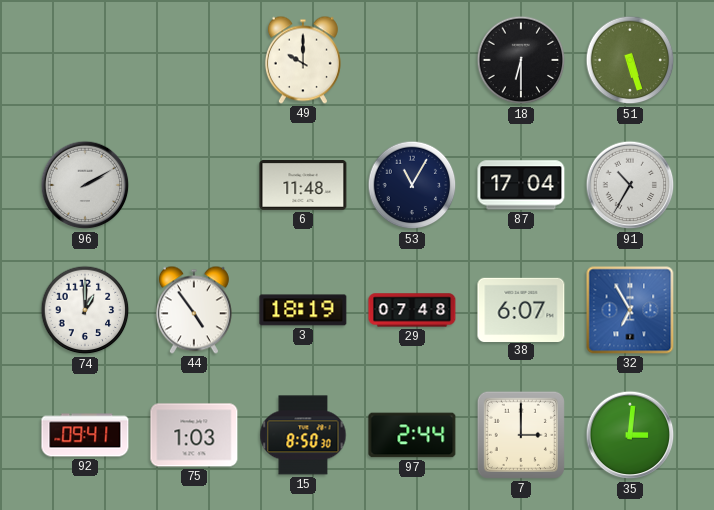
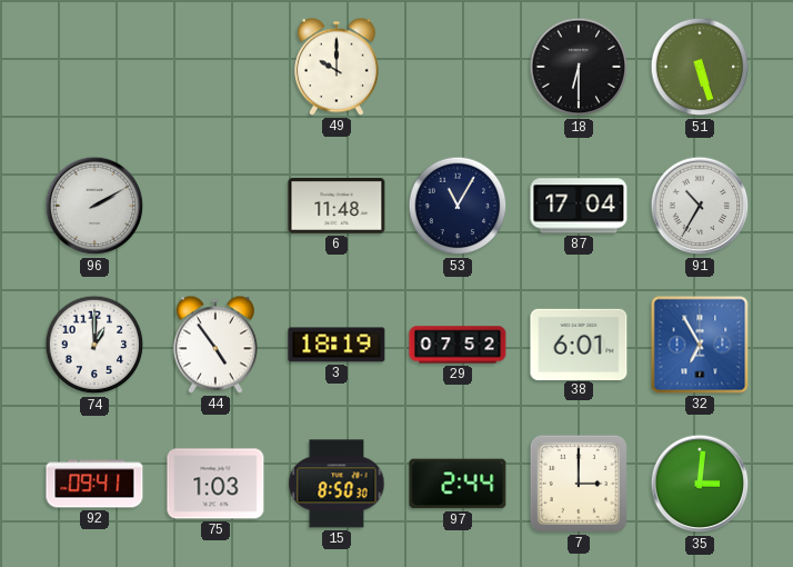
29: 07:48 -> 07:52 (458, 345)
38: 6:07 -> 6:01 (579, 344)
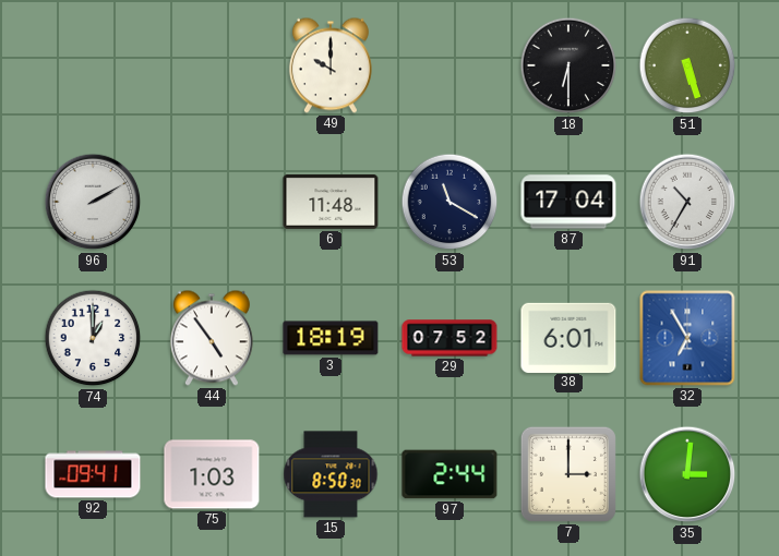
53: 11:05 -> 11:20 (450, 202)
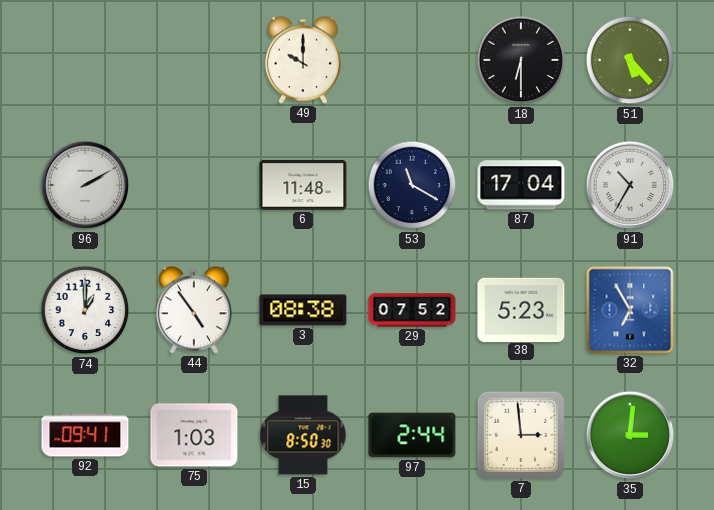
51: 5:27 -> 5:23 (630, 60)
3: 18:19 -> 08:38 (303, 310)
38: 6:01 -> 5:23 (521, 309)
7: 3:00 -> 2:59 (521, 435)
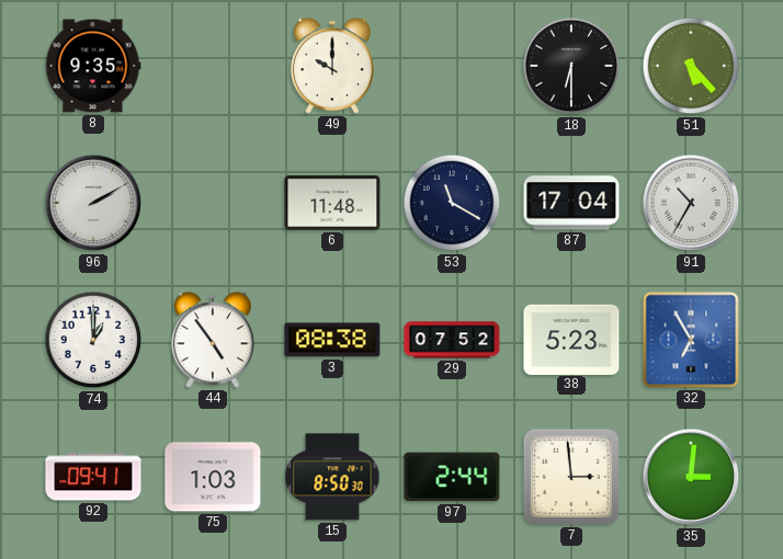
8: none -> 9:35 (93, 66)
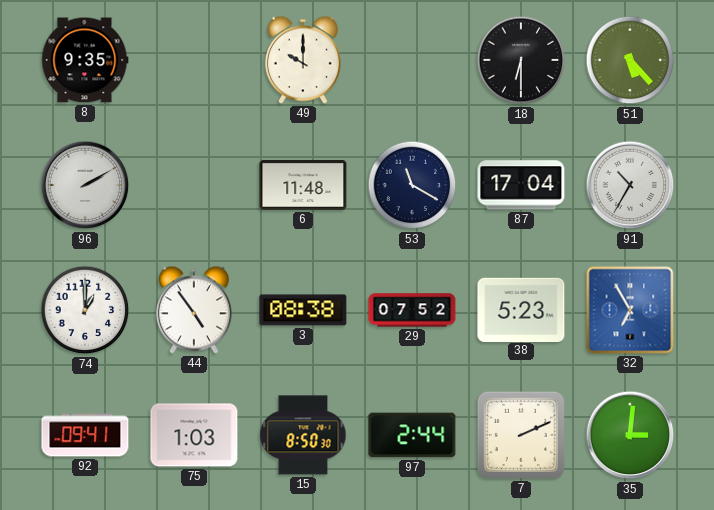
7: 2:59 -> 2:11 (521, 435)
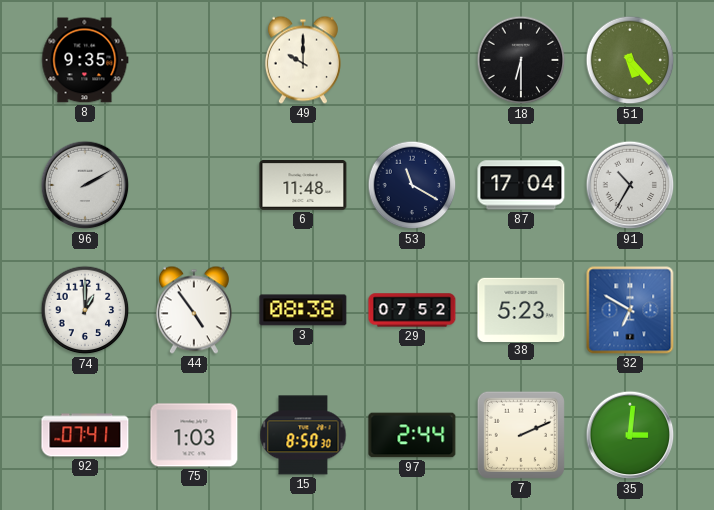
32: 6:55 -> 6:50 (630, 310)
92: 09:41 -> 07:41 (85, 435)
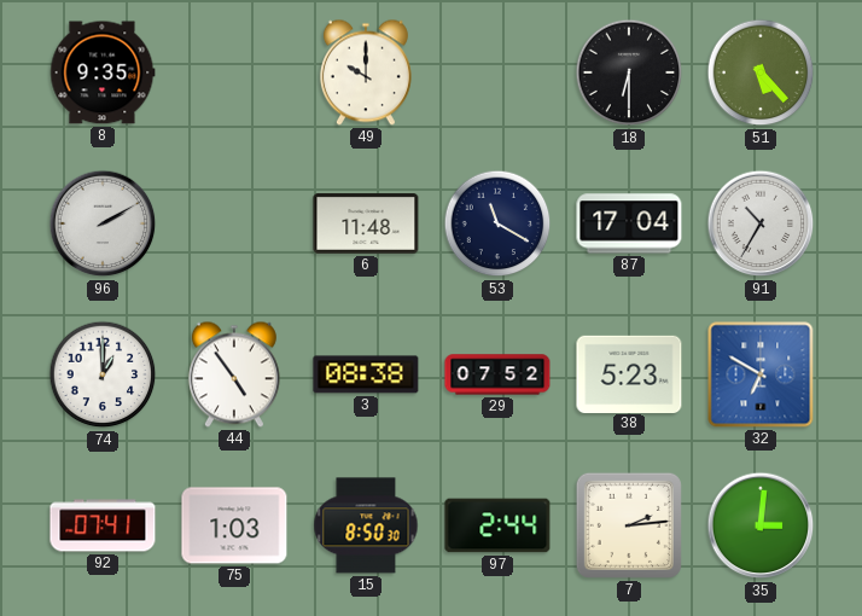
7: 2:11 -> 2:14 (629, 525)
